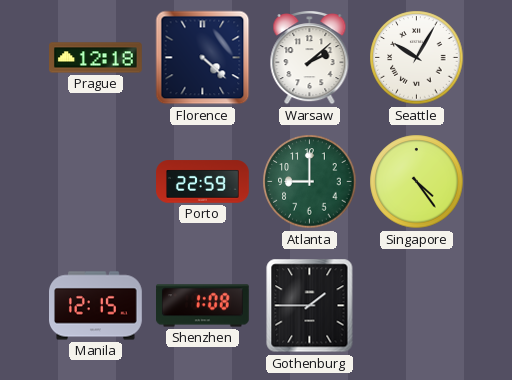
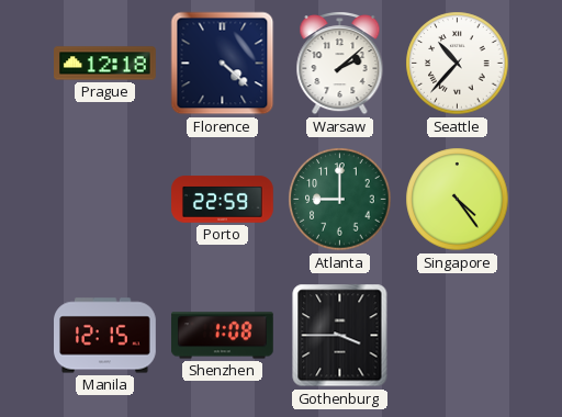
Seattle: 10:05 -> 10:37 (458, 64)
Gothenburg: 1:45 -> 3:45 (340, 336)
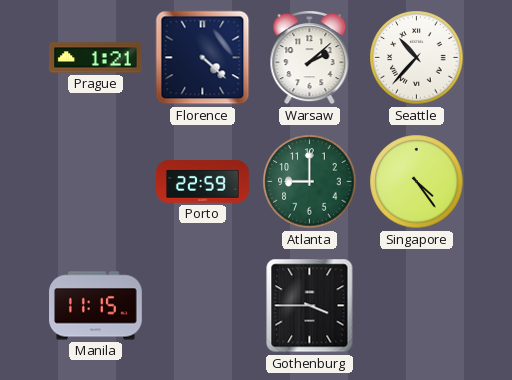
Prague: 12:18 -> 1:21 (96, 58)
Manila: 12:15 -> 11:15 (96, 306)
Shenzhen: 1:08 -> none (223, 336)
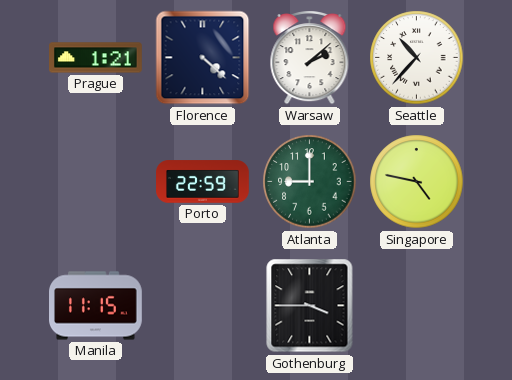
Singapore: 4:24 -> 4:47 (417, 182)
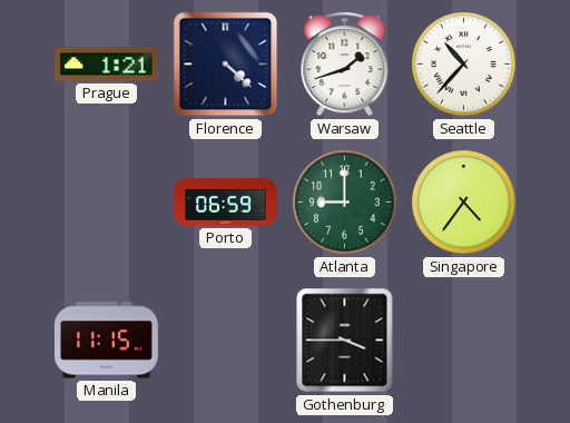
Warsaw: 2:08 -> 1:42 (345, 65)
Porto: 22:59 -> 06:59 (226, 203)
Singapore: 4:47 -> 4:36 (464, 203)
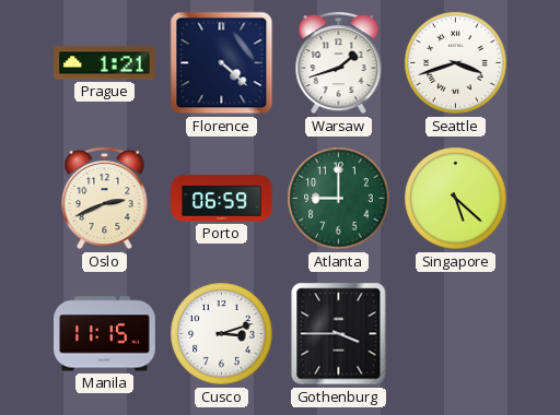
Seattle: 10:37 -> 3:42 (456, 63)
Oslo: none -> 2:41 (105, 199)
Singapore: 4:36 -> 5:22 (456, 199)
Cusco: none -> 3:12 (222, 334)
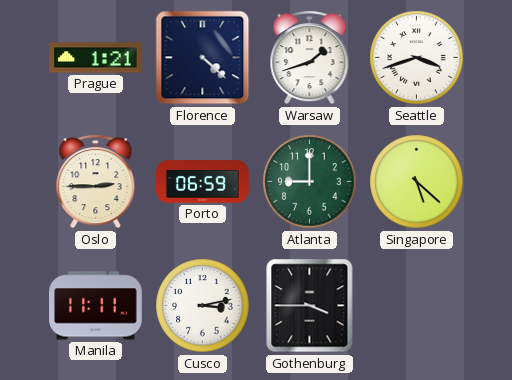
Oslo: 2:41 -> 2:45 (96, 182)
Manila: 11:15 -> 11:11 (96, 306)
Cusco: 3:12 -> 3:13 (203, 306)
